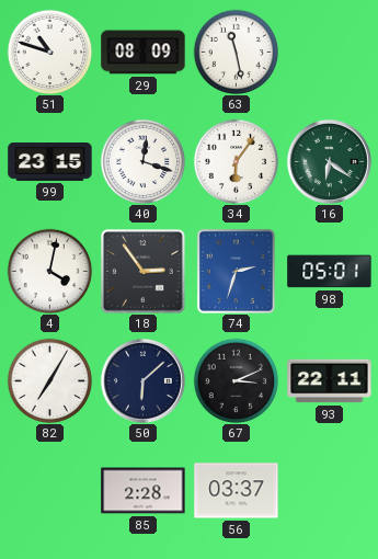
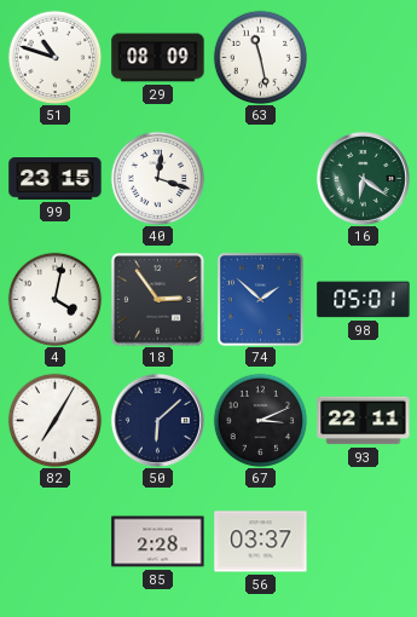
34: 6:06 -> none (236, 161)
74: 2:33 -> 1:52 (260, 299)
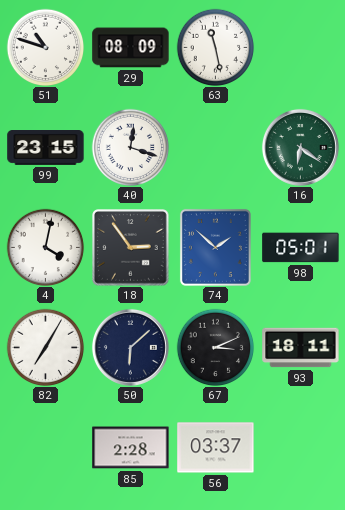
93: 22:11 -> 18:11 (301, 348)
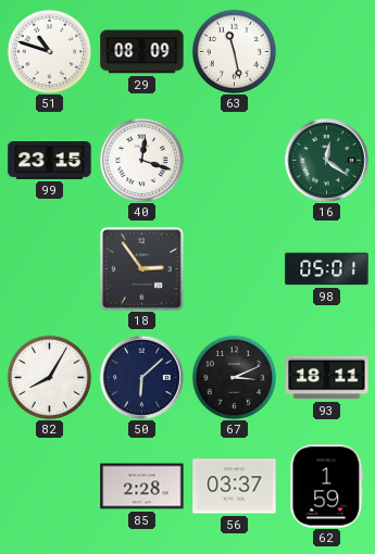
16: 6:21 -> 12:21 (326, 160)
4: 4:02 -> none (45, 247)
74: 1:52 -> none (215, 247)
82: 7:05 -> 8:05 (49, 377)
62: none -> 1:59 (327, 487)
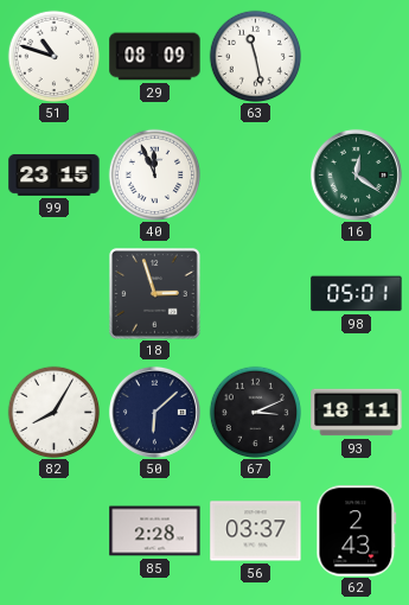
40: 12:18 -> 11:56 (154, 174)
18: 2:54 -> 2:57 (155, 294)
62: 1:59 -> 2:43 (357, 531)
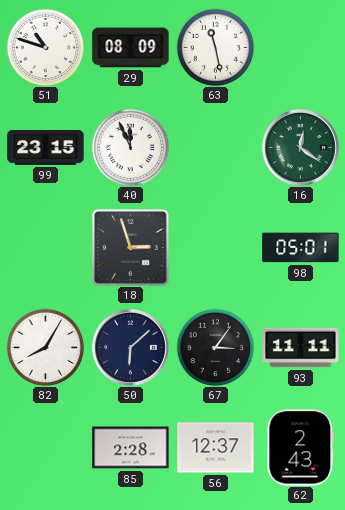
67: 3:11 -> 3:06 (215, 347)
93: 18:11 -> 11:11 (301, 348)
56: 03:37 -> 12:37 (216, 448)
